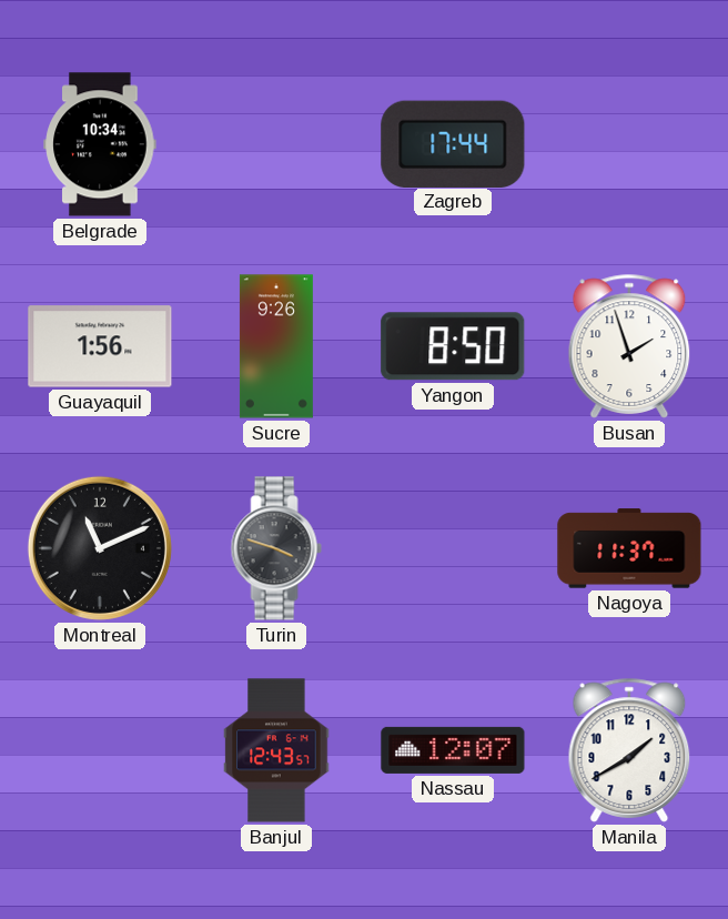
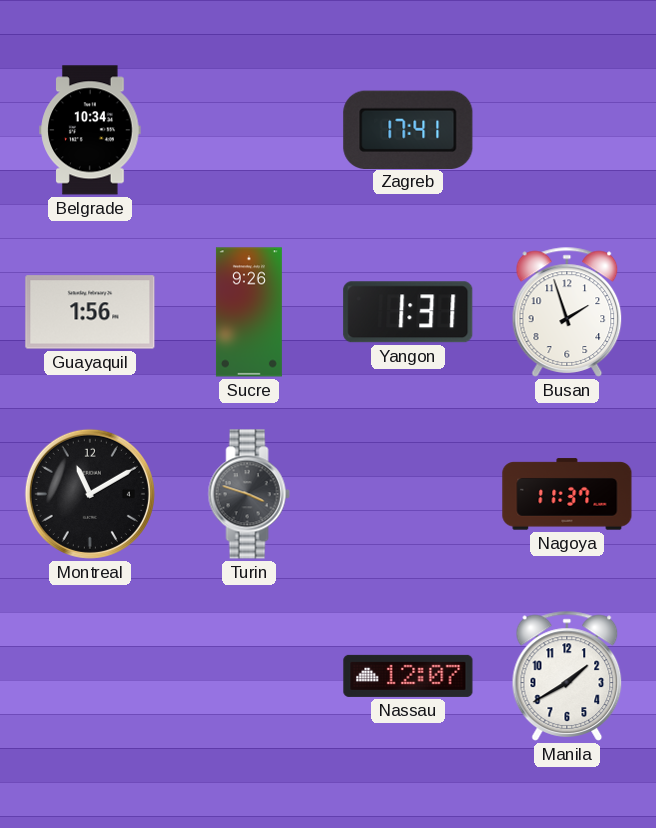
Zagreb: 17:44 -> 17:41 (408, 129)
Yangon: 8:50 -> 1:31 (408, 312)
Montreal: 11:11 -> 11:10 (90, 494)
Banjul: 12:43 -> none (276, 750)
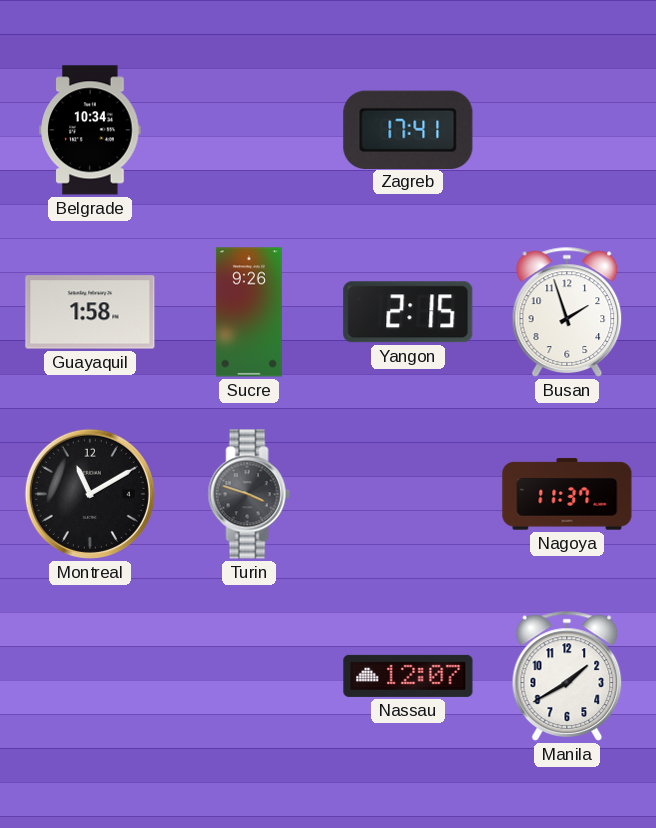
Guayaquil: 1:56 -> 1:58 (90, 312)
Yangon: 1:31 -> 2:15 (408, 312)
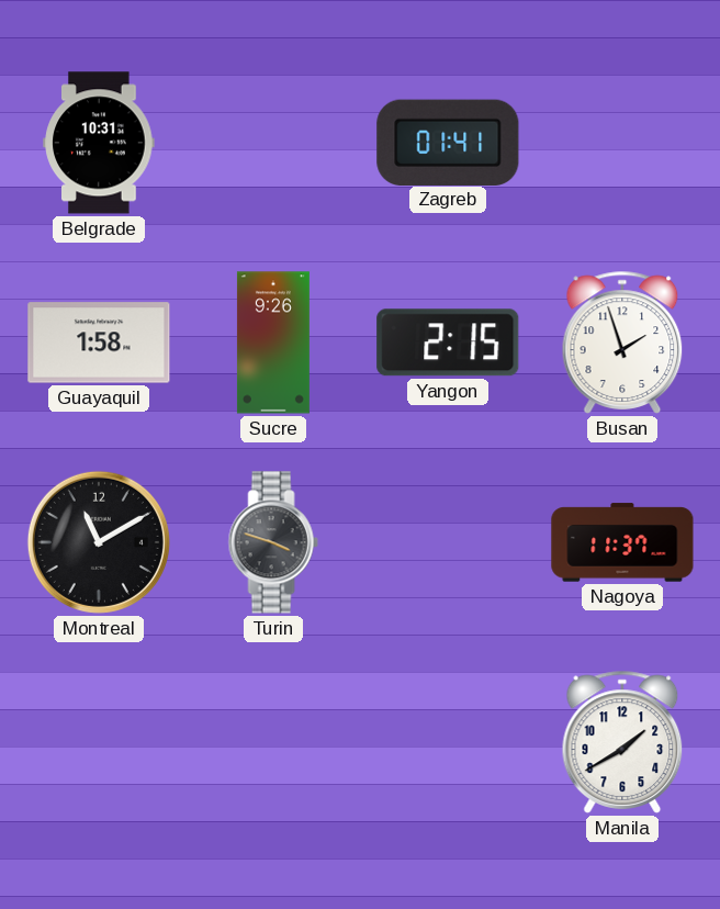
Belgrade: 10:34 -> 10:31 (99, 143)
Zagreb: 17:41 -> 01:41 (448, 142)
Nassau: 12:07 -> none (408, 676)
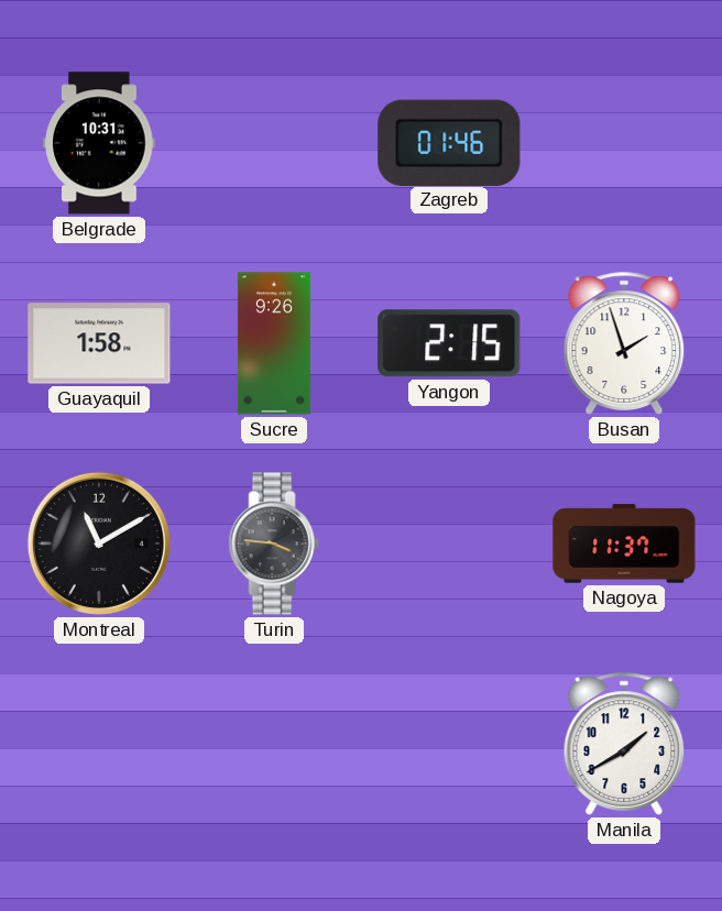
Zagreb: 01:41 -> 01:46 (449, 142)
Turin: 3:48 -> 3:46 (274, 544)
